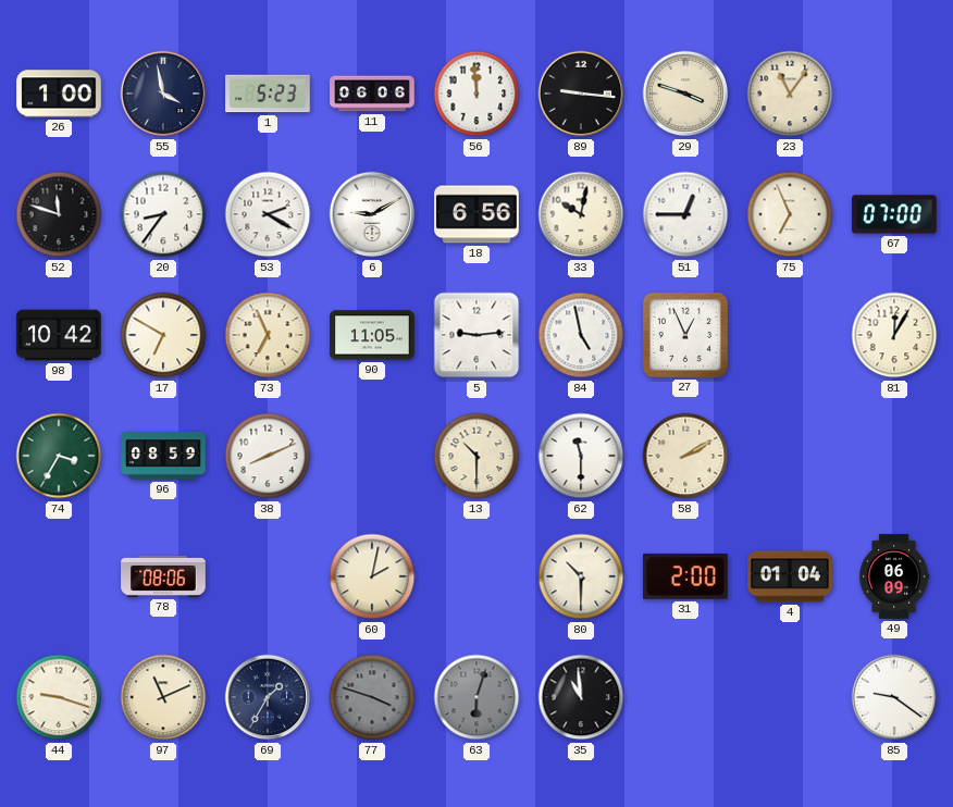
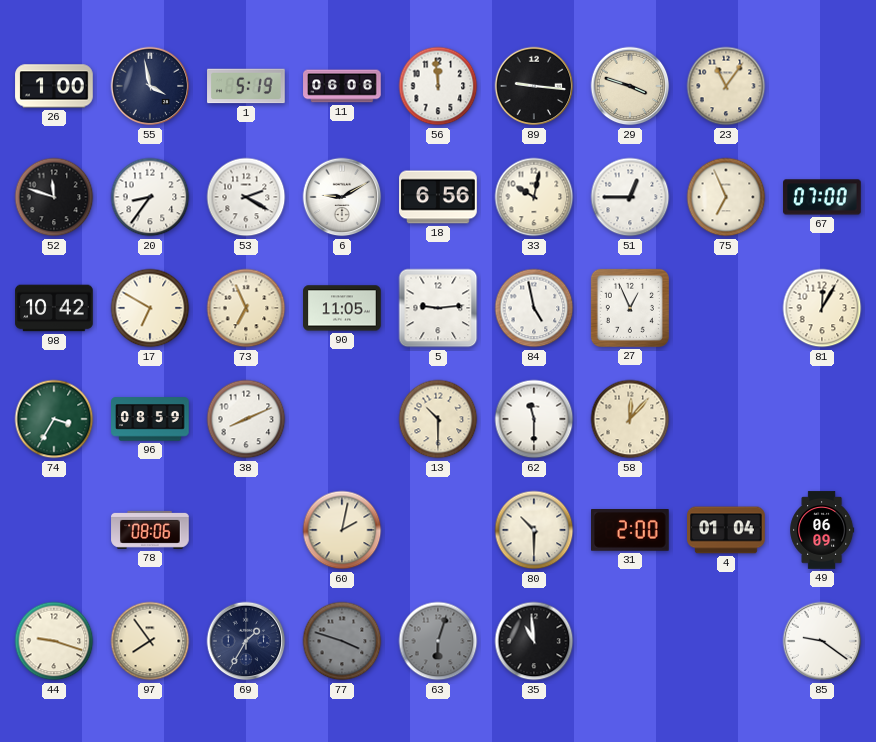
1: 5:23 -> 5:19 (246, 86)
58: 2:10 -> 12:07 (630, 419)
97: 11:11 -> 7:54 (150, 641)
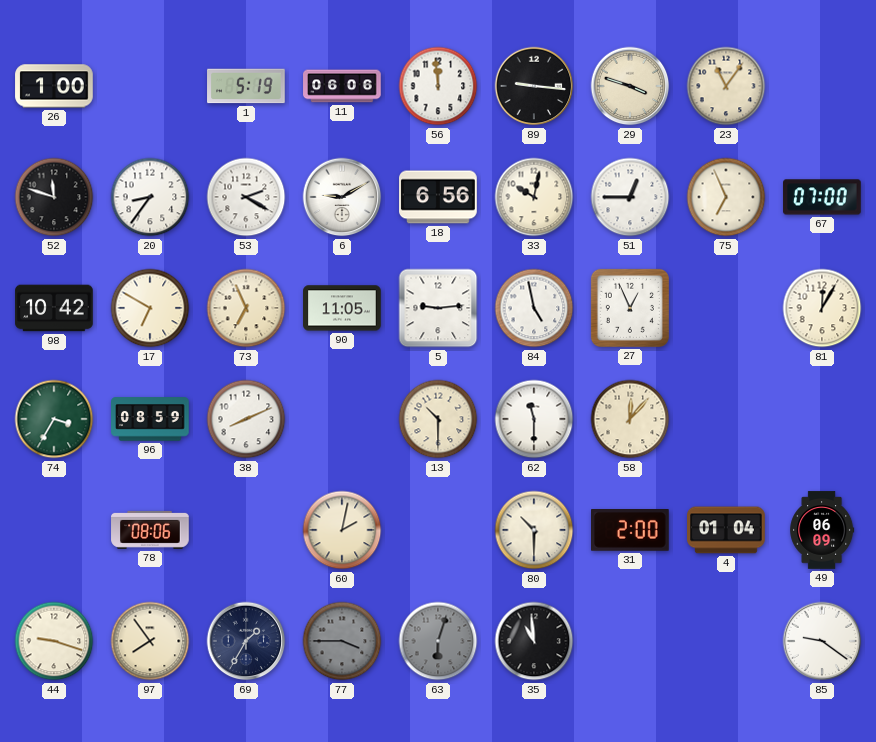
55: 3:58 -> none (150, 86)
77: 3:48 -> 3:45 (342, 641)
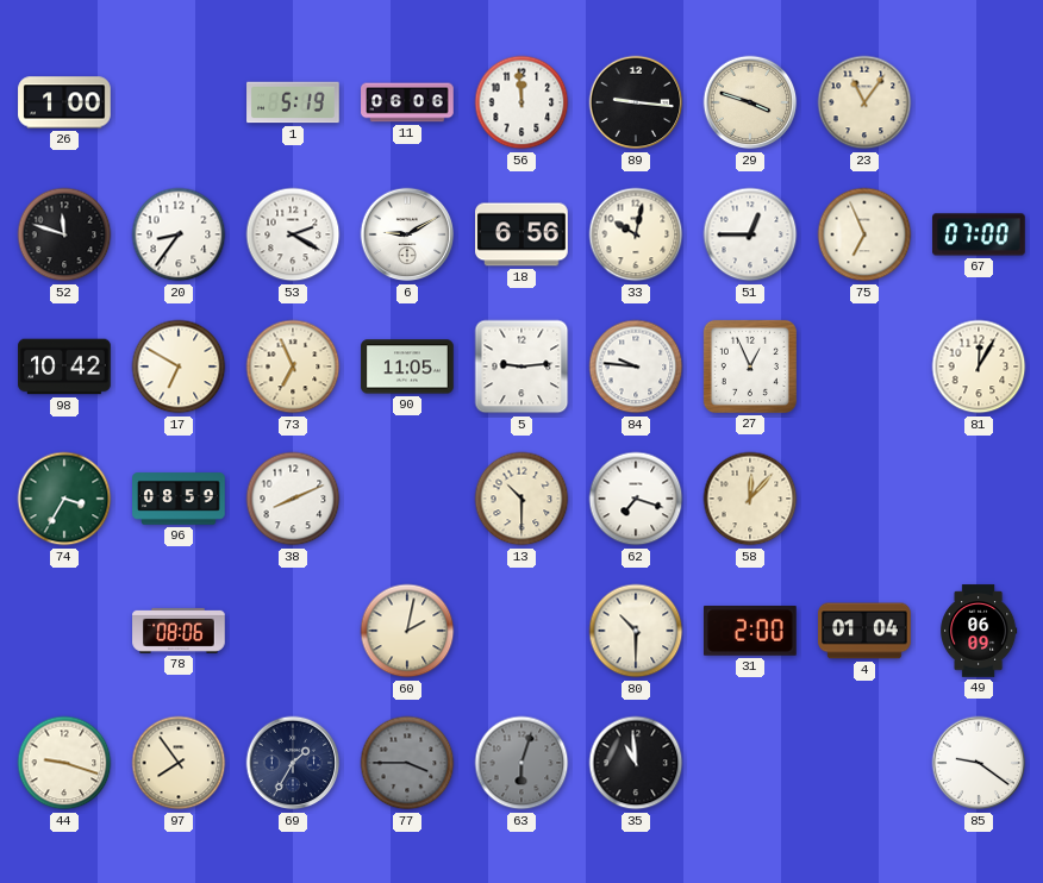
84: 4:58 -> 9:46 (636, 367)
62: 11:30 -> 7:18 (636, 499)
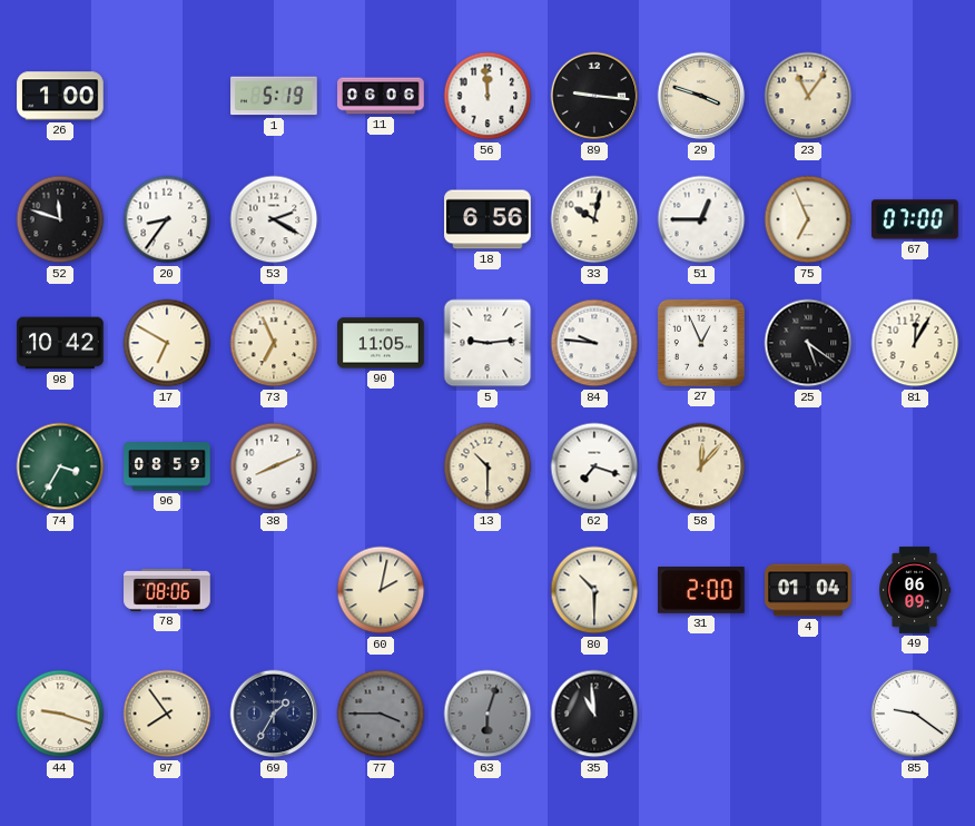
6: 9:10 -> none (407, 234)
25: none -> 5:21 (808, 343)
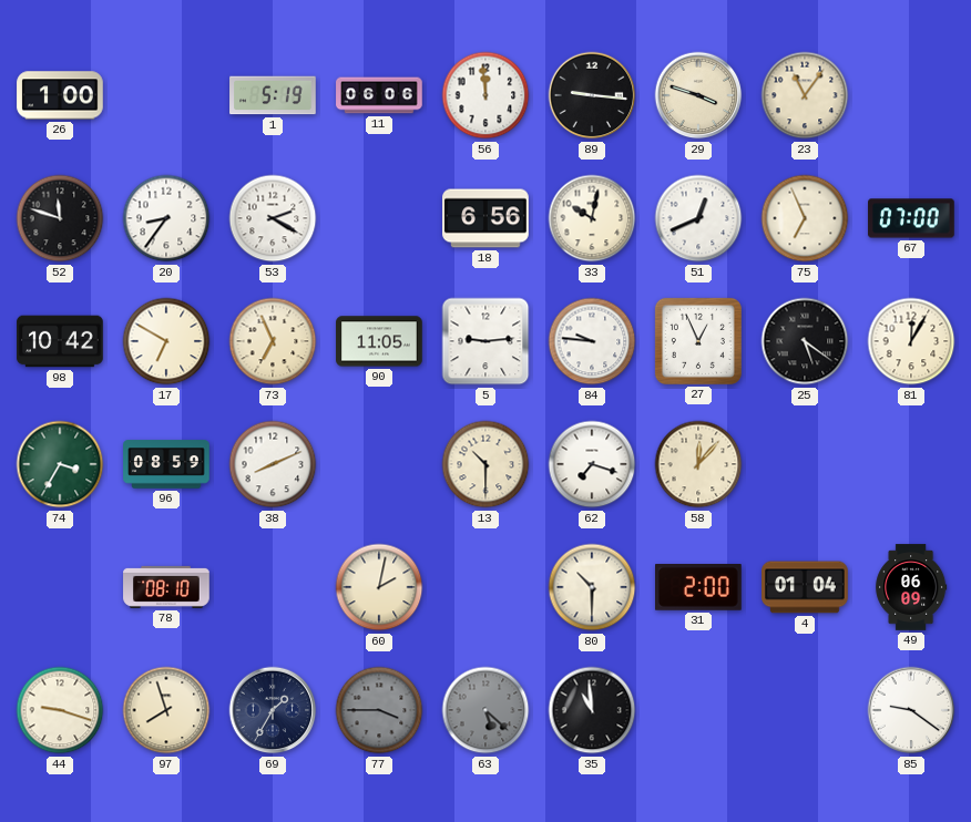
51: 12:45 -> 12:41 (698, 218)
78: 08:06 -> 08:10 (166, 587)
97: 7:54 -> 7:57 (166, 710)
63: 6:03 -> 5:22 (485, 710)
